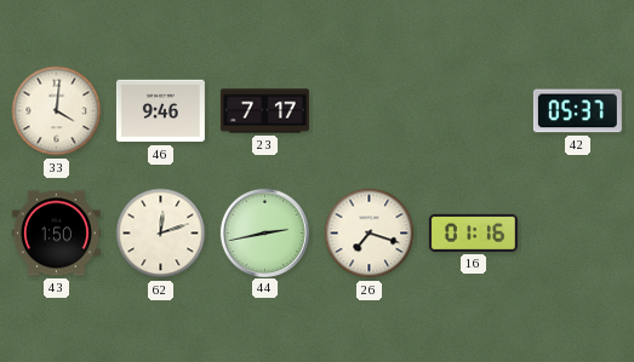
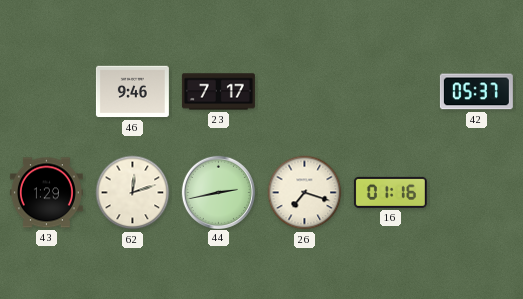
33: 4:01 -> none (57, 111)
43: 1:50 -> 1:29 (46, 193)
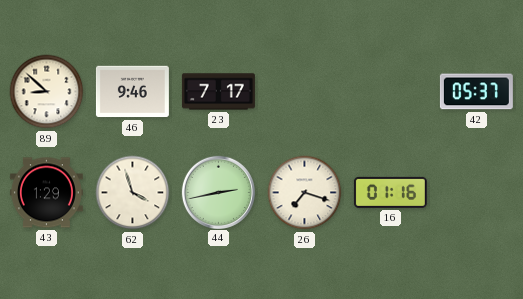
89: none -> 8:52 (47, 92)
62: 12:12 -> 3:57 (133, 193)
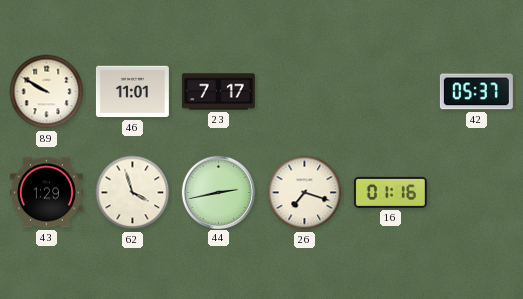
89: 8:52 -> 9:50 (47, 92)
46: 9:46 -> 11:01 (132, 92)
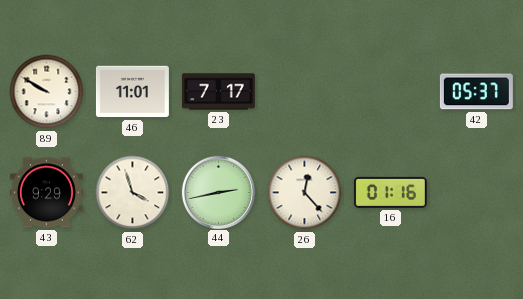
43: 1:29 -> 9:29 (46, 193)
26: 7:18 -> 12:23 (305, 193)
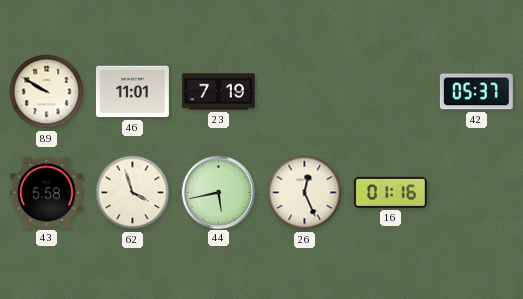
23: 7:17 -> 7:19 (218, 92)
43: 9:29 -> 5:58 (46, 193)
44: 2:43 -> 5:43 (218, 192)
26: 12:23 -> 12:26 (305, 193)
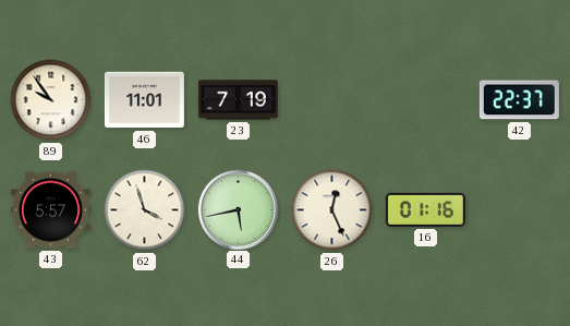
89: 9:50 -> 9:54 (51, 100)
42: 05:37 -> 22:37 (519, 100)
43: 5:58 -> 5:57 (50, 210)
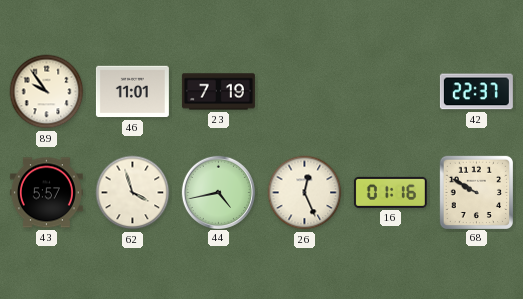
44: 5:43 -> 4:43 (218, 192)
68: none -> 9:50 (476, 192)
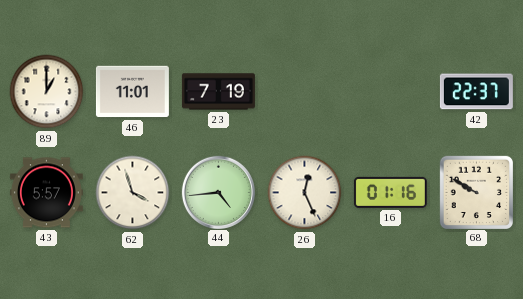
89: 9:54 -> 1:00 (47, 92)
44: 4:43 -> 4:44 (218, 192)
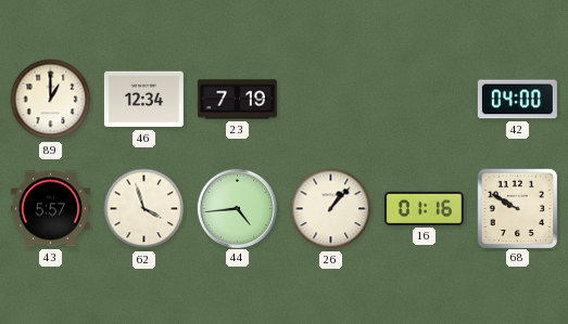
46: 11:01 -> 12:34 (143, 100)
42: 22:37 -> 04:00 (517, 100)
26: 12:26 -> 1:07 (331, 209)
